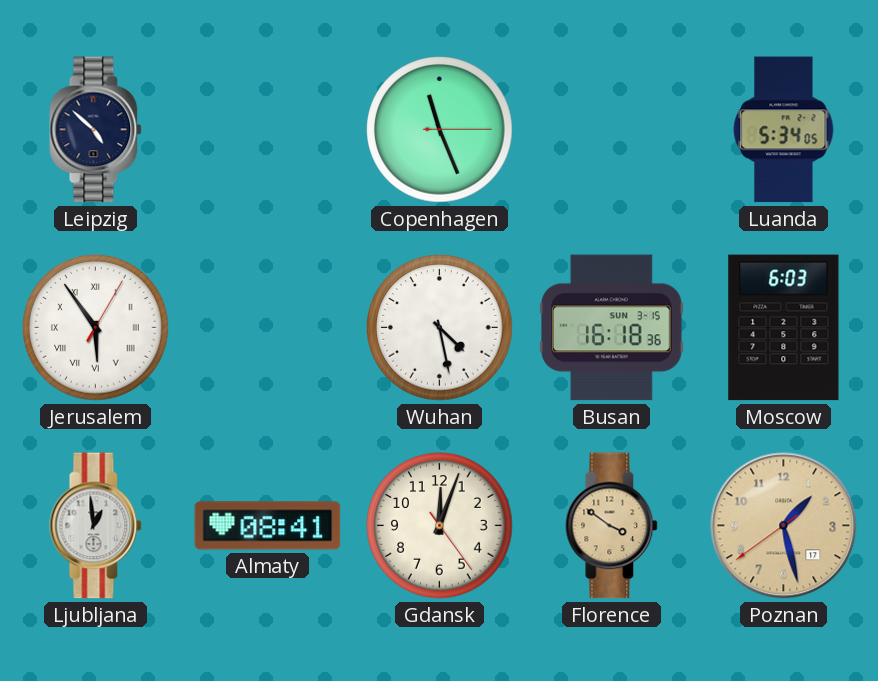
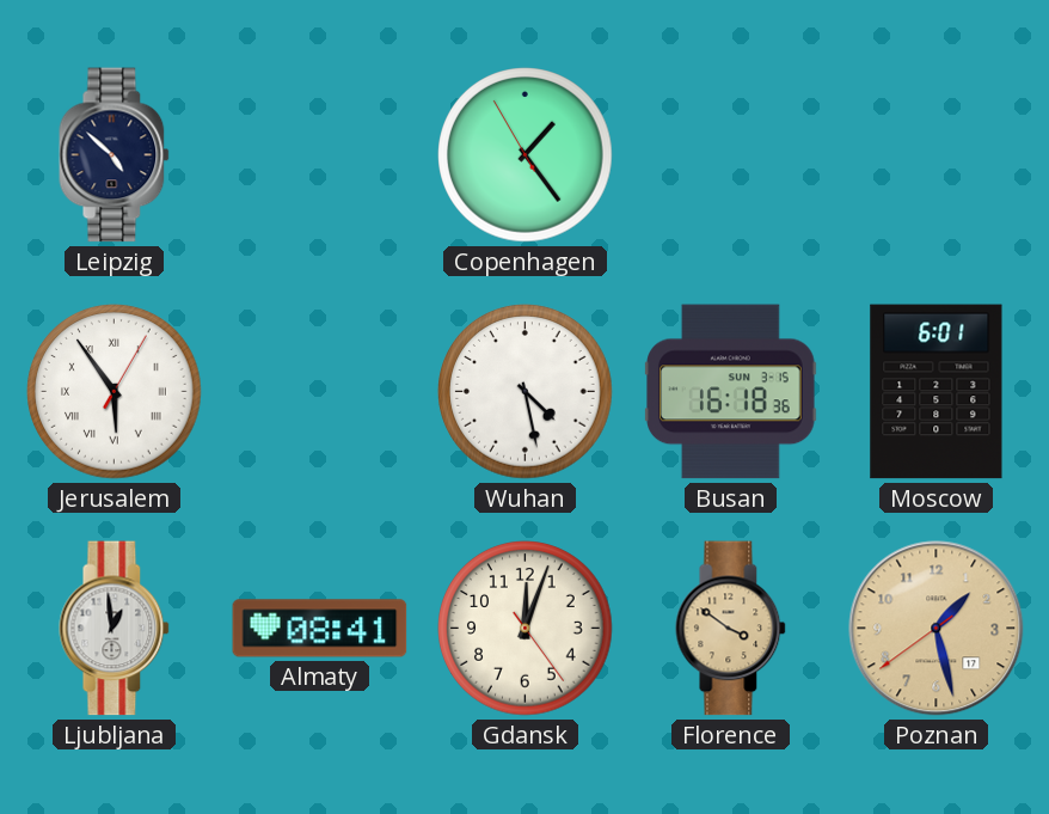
Copenhagen: 11:26 -> 1:23 (526, 155)
Luanda: 5:34 -> none (784, 130)
Moscow: 6:03 -> 6:01 (937, 392)
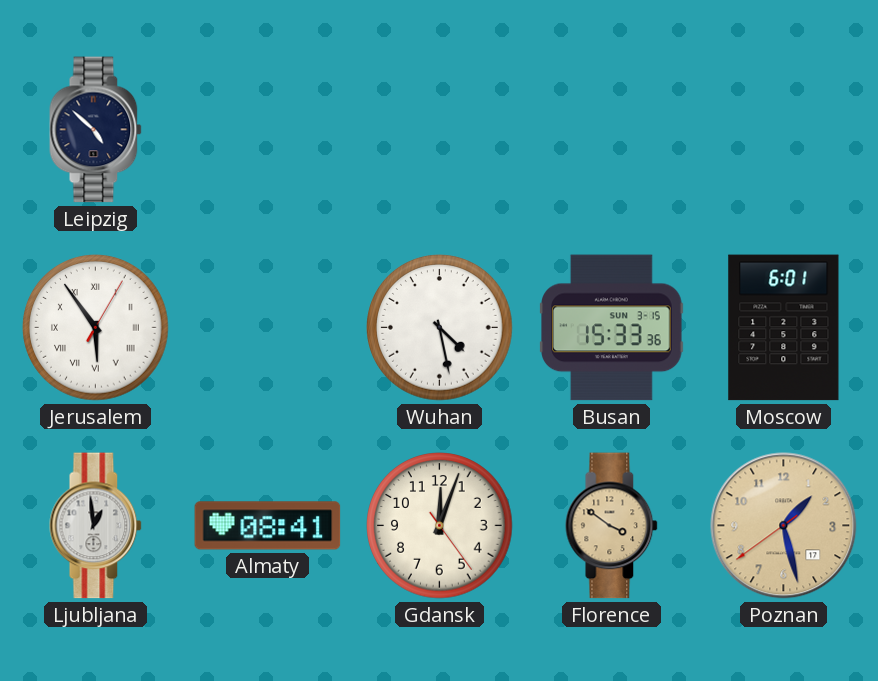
Copenhagen: 1:23 -> none (526, 155)
Busan: 16:18 -> 15:33 (612, 328)
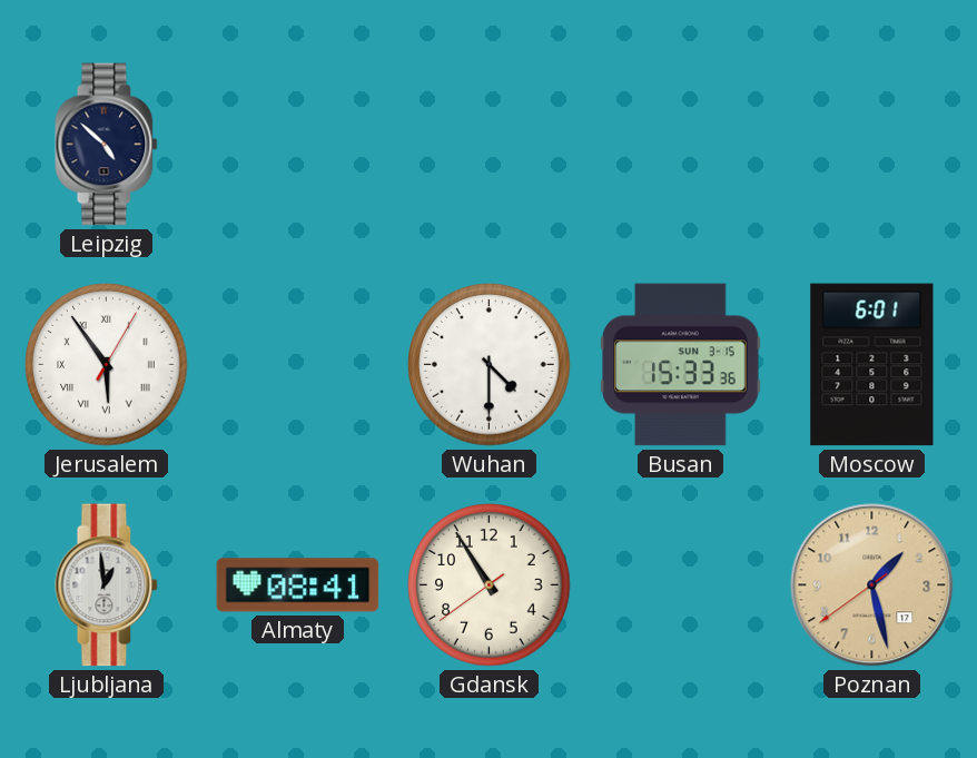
Wuhan: 4:28 -> 4:30 (490, 365)
Gdansk: 12:03 -> 10:54 (490, 585)
Florence: 3:51 -> none (612, 526)
